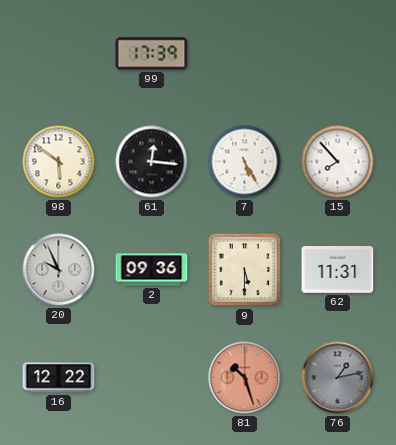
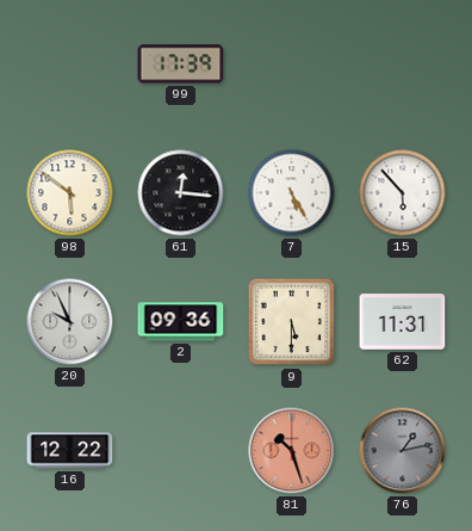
15: 7:53 -> 5:53 (403, 193)
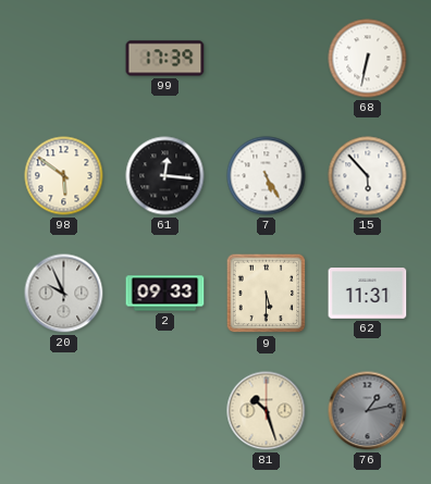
68: none -> 6:32 (368, 59)
2: 09:36 -> 09:33 (165, 294)
16: 12:22 -> none (70, 451)
81 dial: salmon -> cream (267, 411)
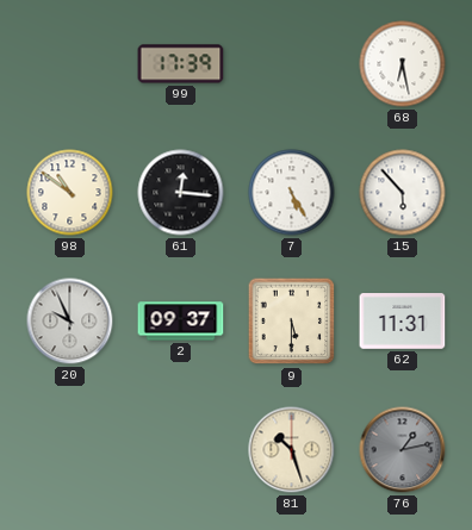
68: 6:32 -> 6:28 (403, 64)
98: 5:51 -> 10:51 (70, 193)
2: 09:33 -> 09:37 (181, 322)
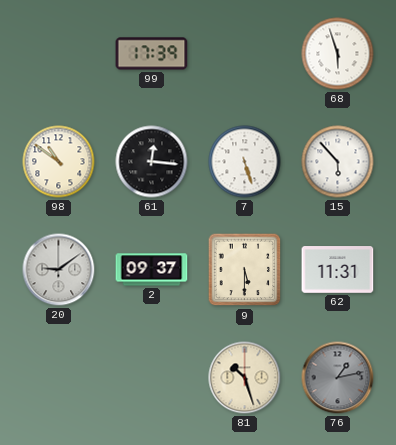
68: 6:28 -> 5:57 (338, 54)
7: 5:25 -> 5:27 (245, 162)
20: 9:56 -> 9:09 (59, 270)
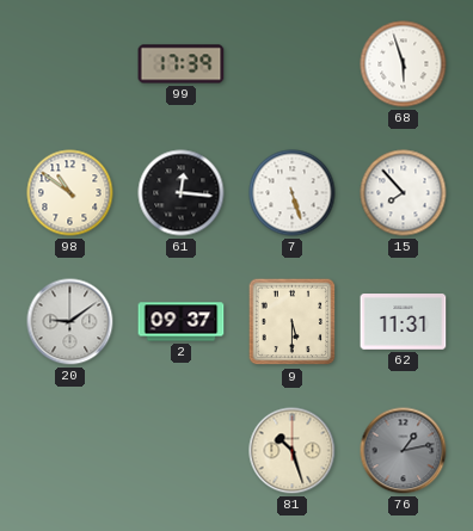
15: 5:53 -> 7:53 (404, 193)
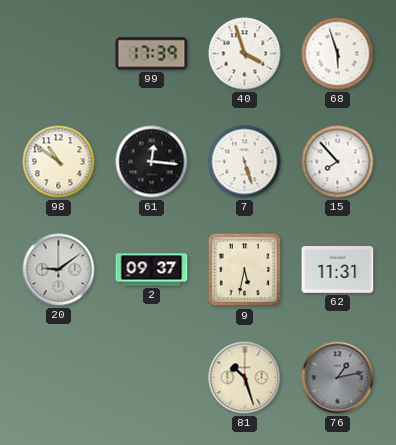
40: none -> 3:57 (245, 54)
9: 5:30 -> 5:32 (245, 270)
